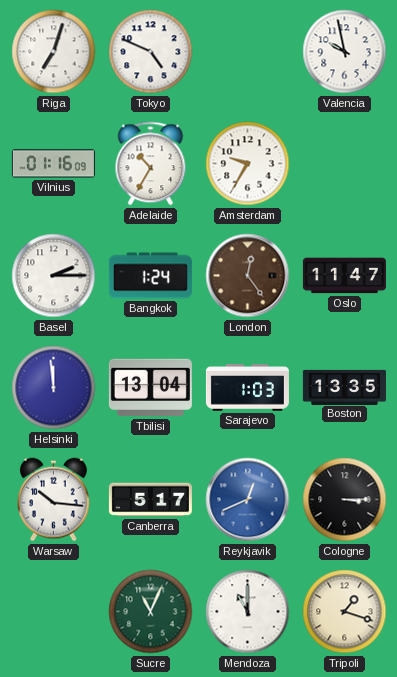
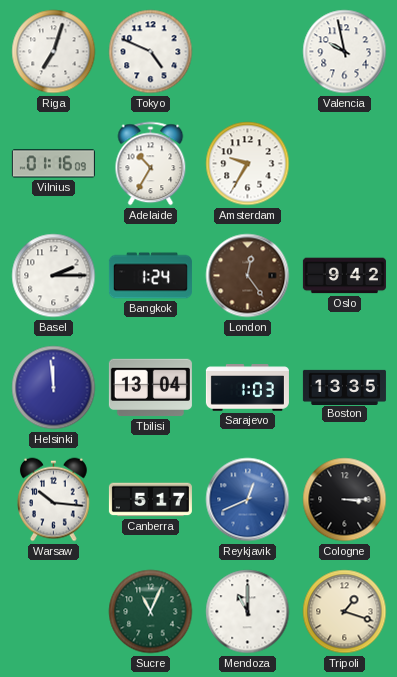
Oslo: 11:47 -> 9:42 (344, 276)
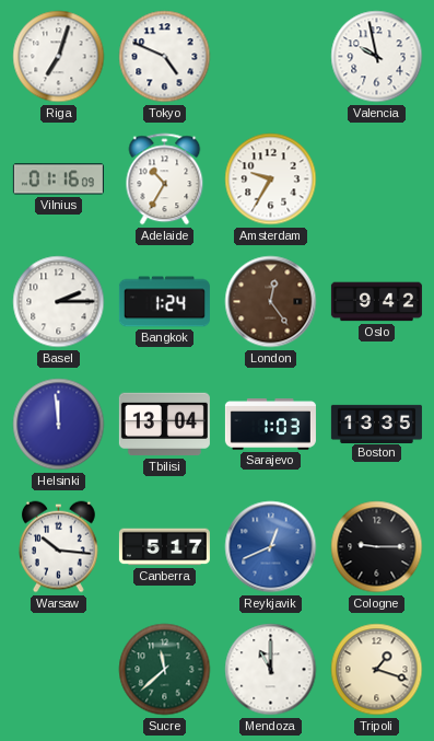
Cologne: 3:15 -> 9:15 (377, 547)
Sucre: 11:04 -> 11:38 (165, 670)
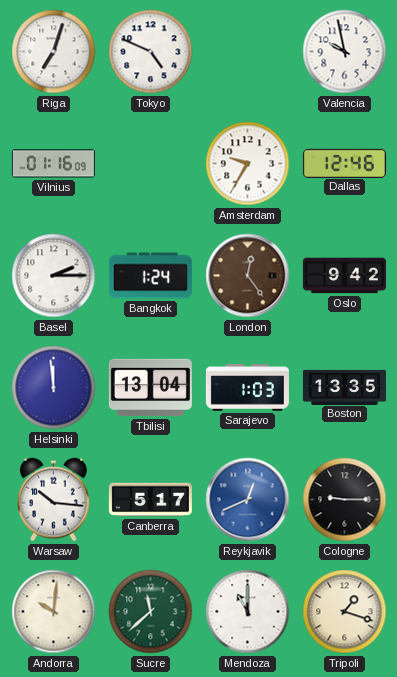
Adelaide: 10:35 -> none (165, 180)
Dallas: none -> 12:46 (344, 163)
Andorra: none -> 10:01 (54, 612)
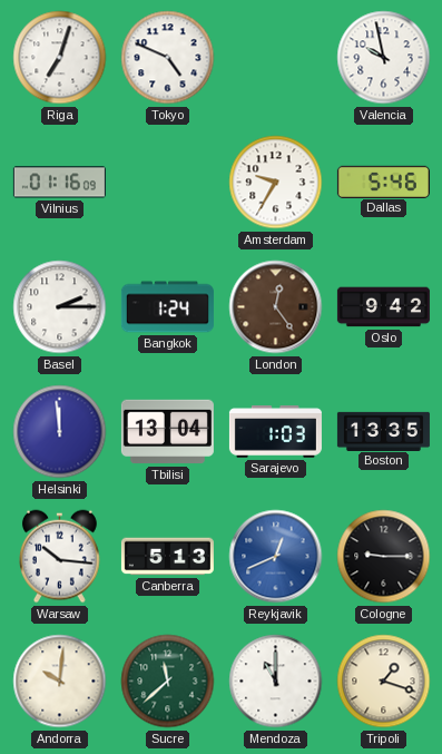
Dallas: 12:46 -> 5:46 (383, 182)
Canberra: 5:17 -> 5:13 (167, 557)
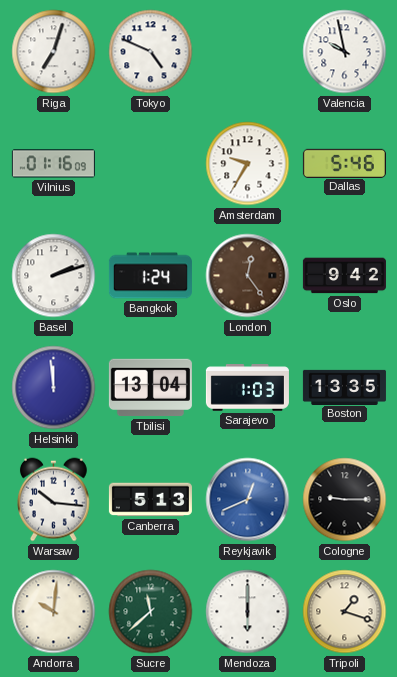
Basel: 2:15 -> 2:12 (54, 276)
Mendoza: 11:00 -> 6:00 (248, 612)
